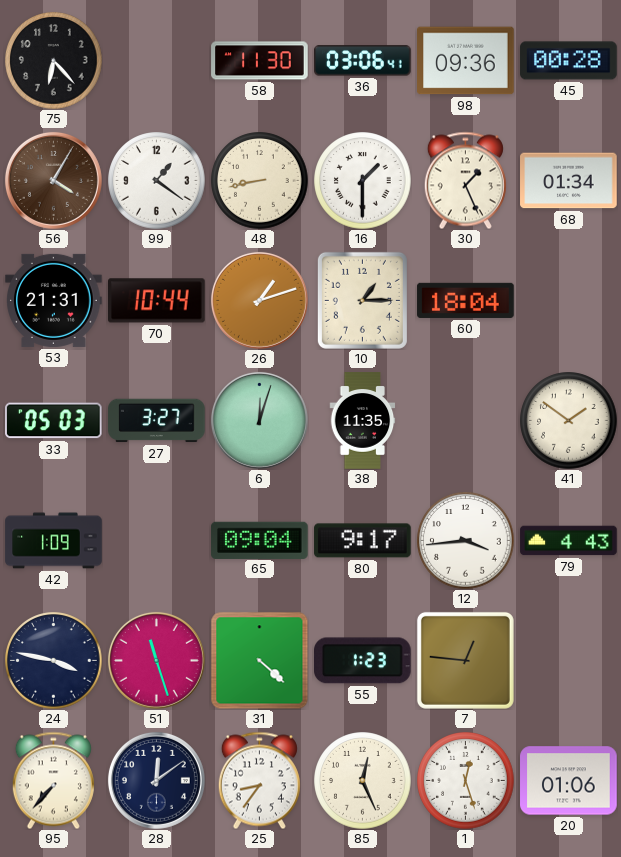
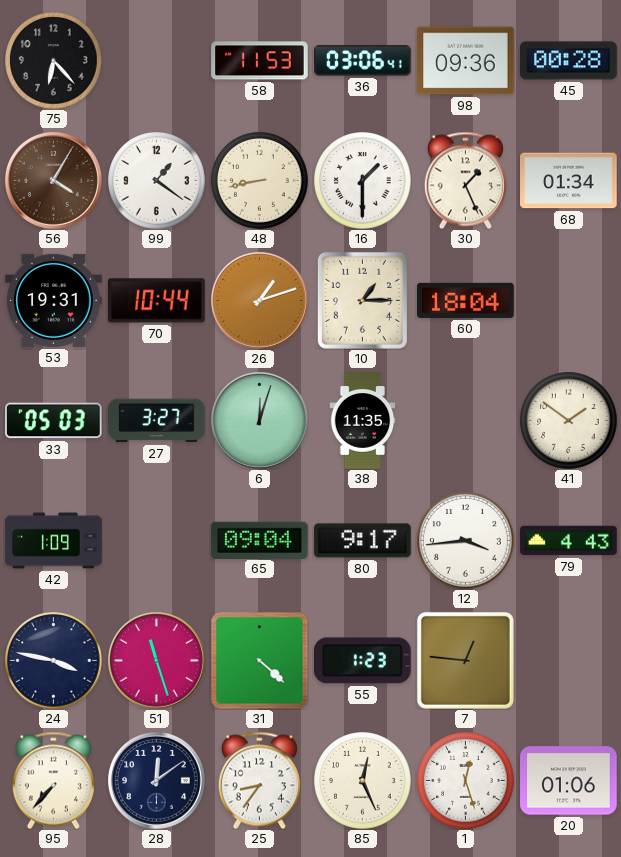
58: 11:30 -> 11:53 (260, 61)
53: 21:31 -> 19:31 (54, 300)
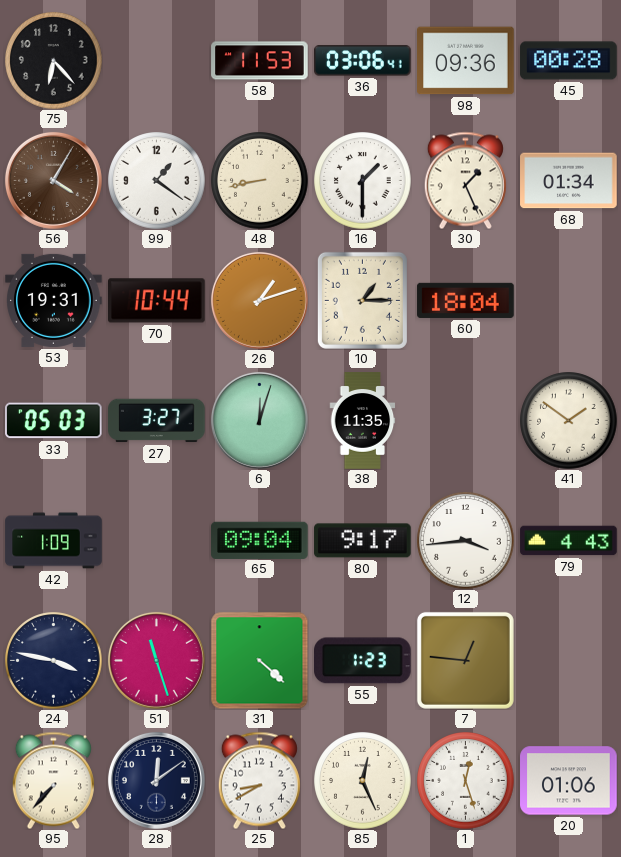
25: 8:36 -> 8:40 (259, 780)
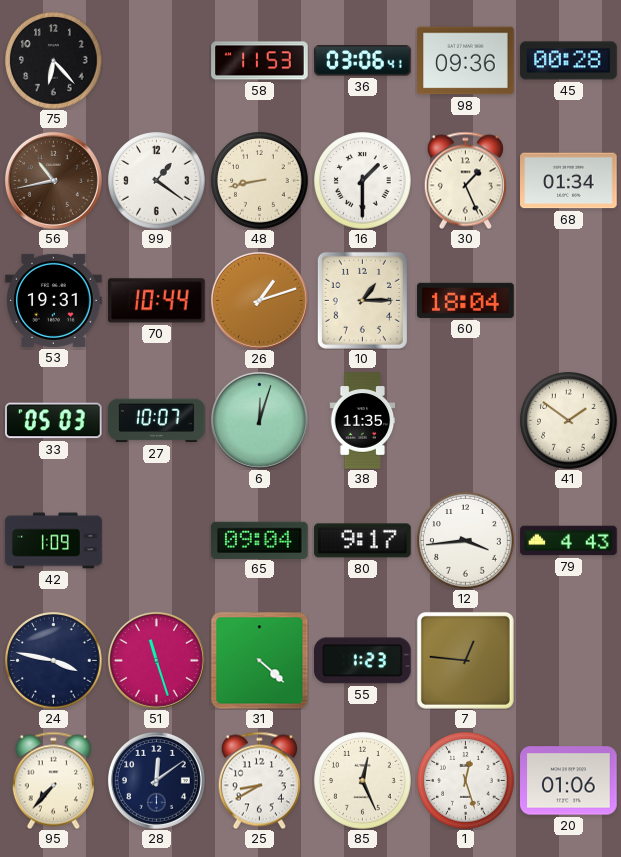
56: 4:05 -> 10:43 (53, 180)
27: 3:27 -> 10:07 (157, 421)
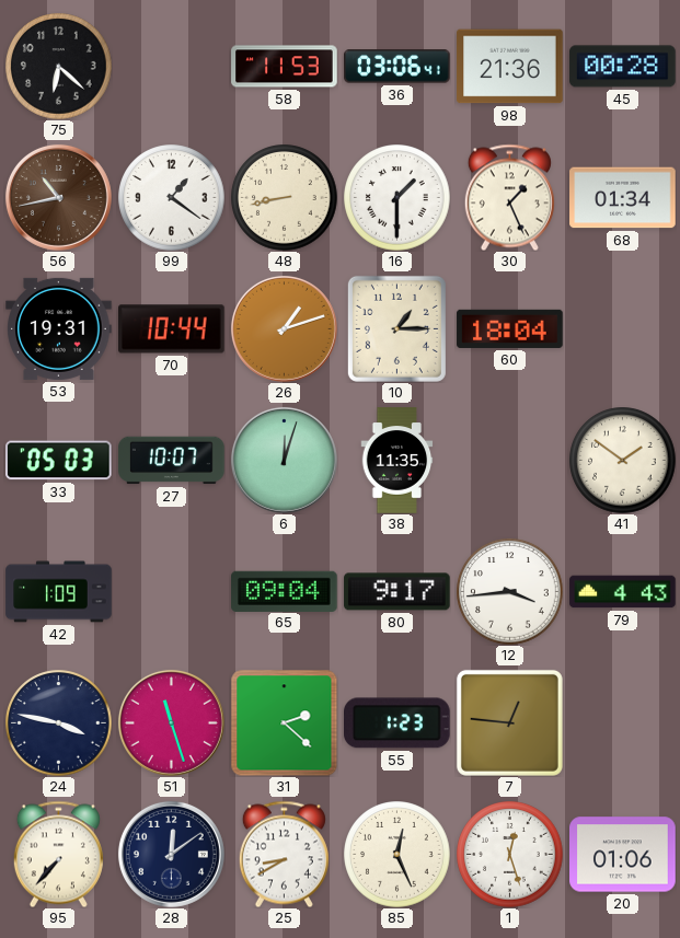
75: 6:23 -> 6:22 (59, 67)
98: 09:36 -> 21:36 (510, 67)
31: 4:22 -> 2:22 (284, 722)
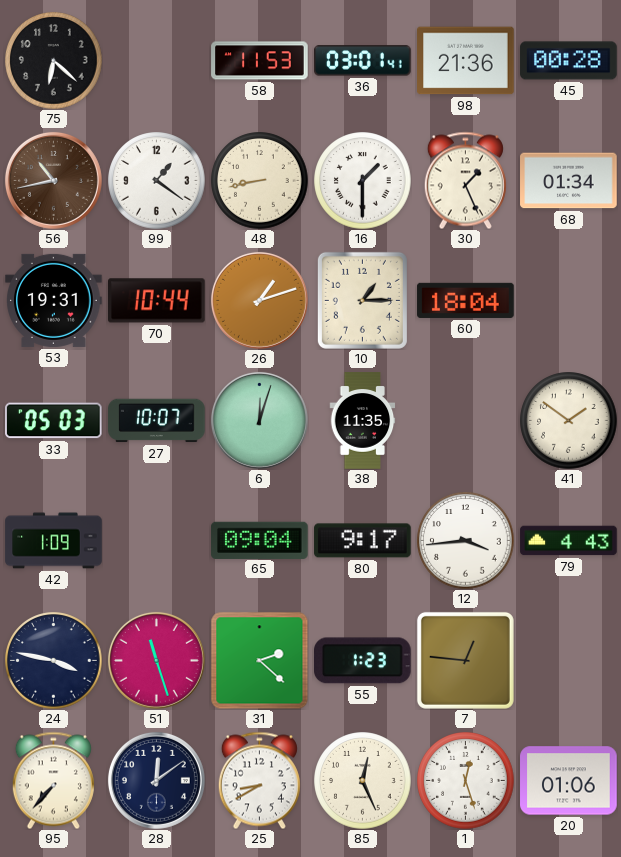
36: 03:06 -> 03:01 (363, 61)
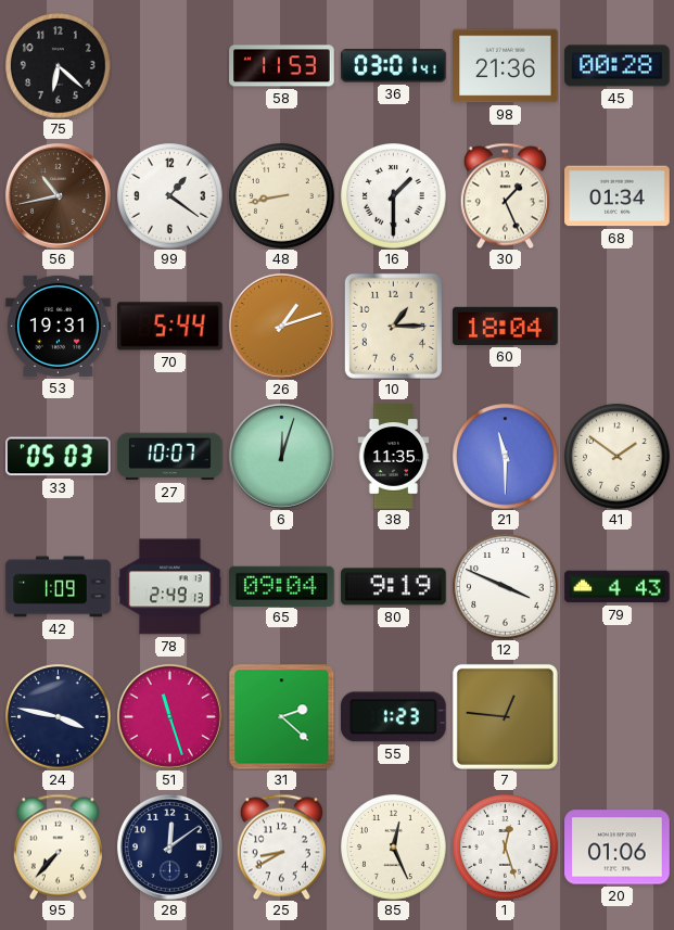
70: 10:44 -> 5:44 (170, 327)
21: none -> 11:30 (506, 457)
78: none -> 2:49 (170, 587)
80: 9:17 -> 9:19 (394, 587)
12: 3:44 -> 3:49 (506, 587)
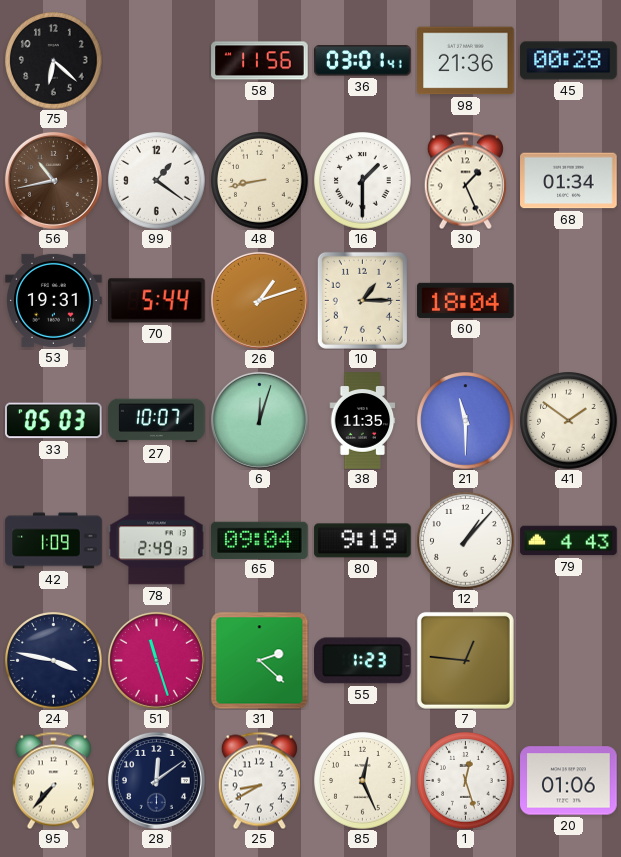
58: 11:53 -> 11:56 (260, 61)
12: 3:49 -> 1:07 (466, 541)
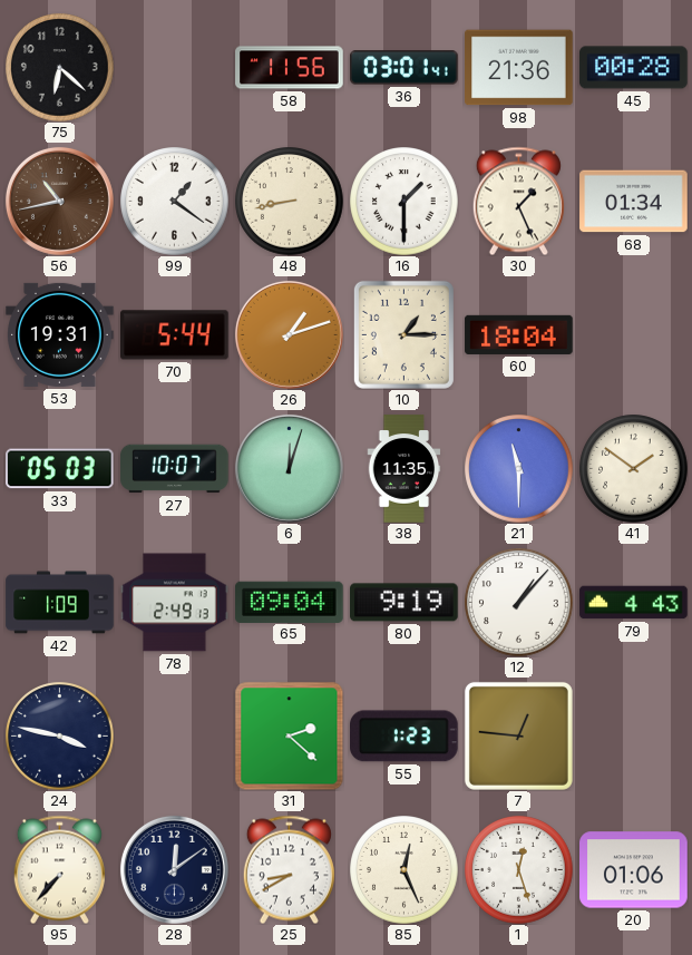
51: 11:27 -> none (156, 660)
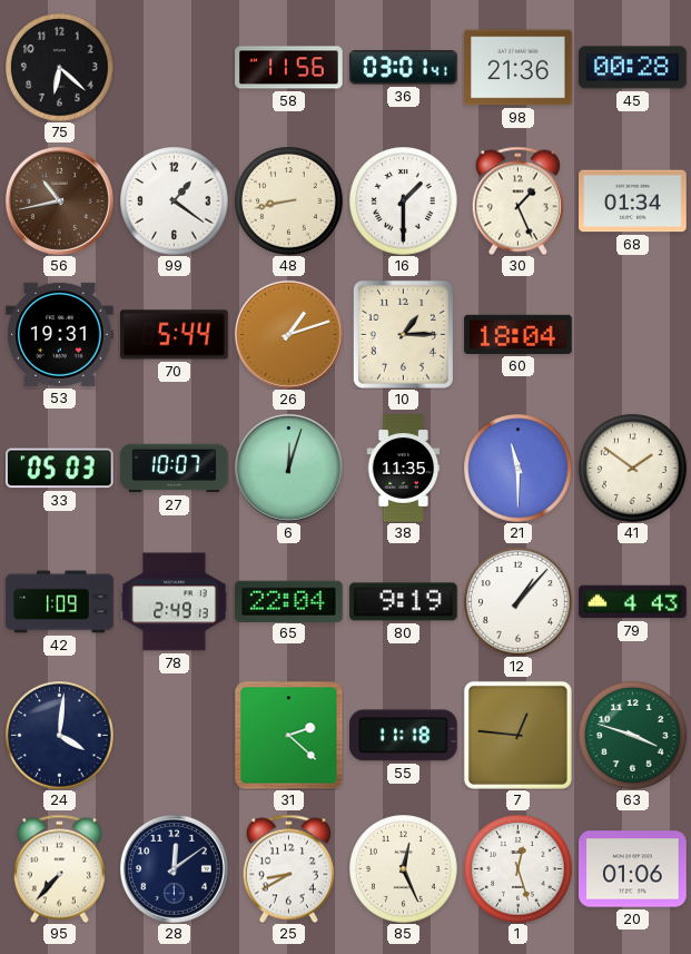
65: 09:04 -> 22:04 (289, 601)
24: 3:47 -> 4:01 (60, 736)
55: 1:23 -> 11:18 (404, 736)
63: none -> 3:48 (633, 736)
